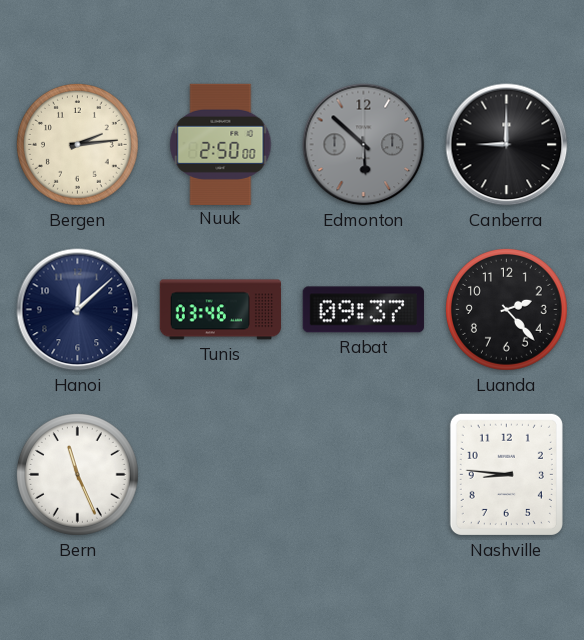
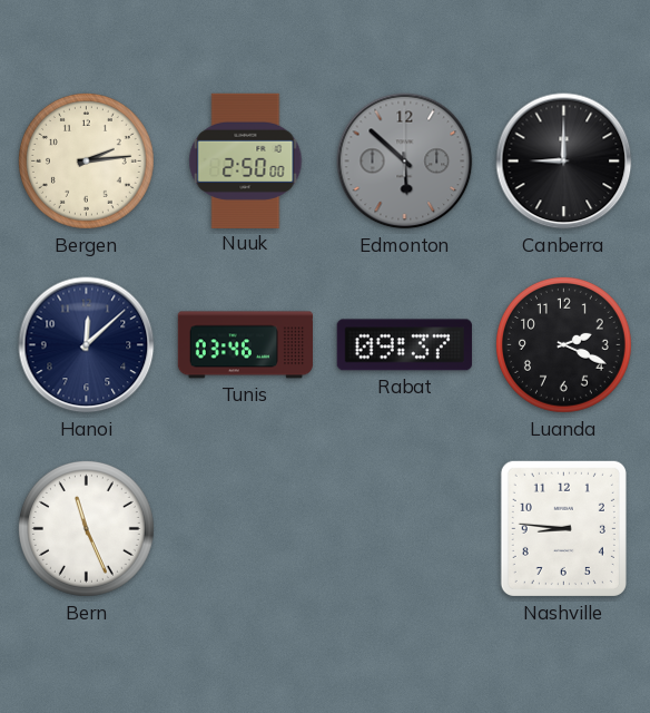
Luanda: 2:23 -> 2:19 (563, 344)
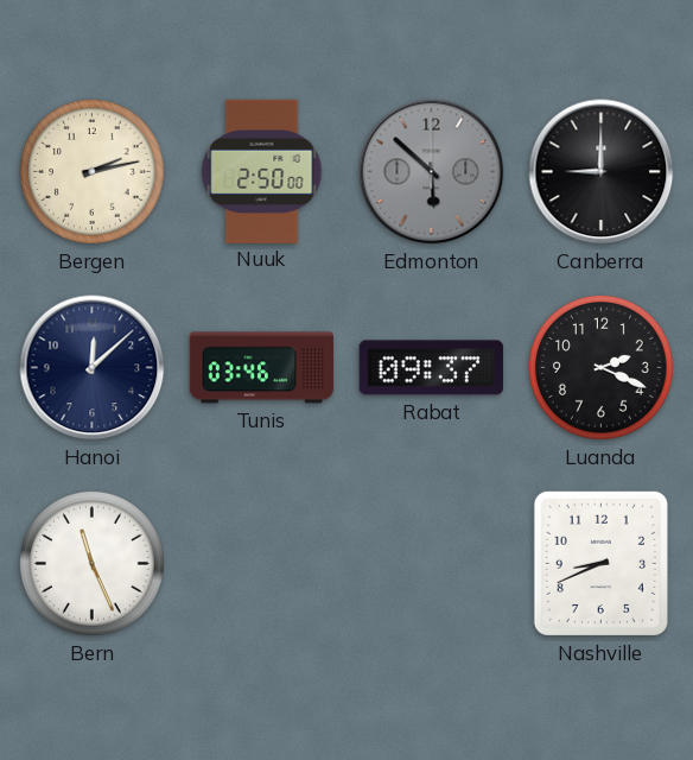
Bergen: 2:14 -> 2:13 (91, 171)
Nashville: 8:46 -> 8:41 (600, 563)
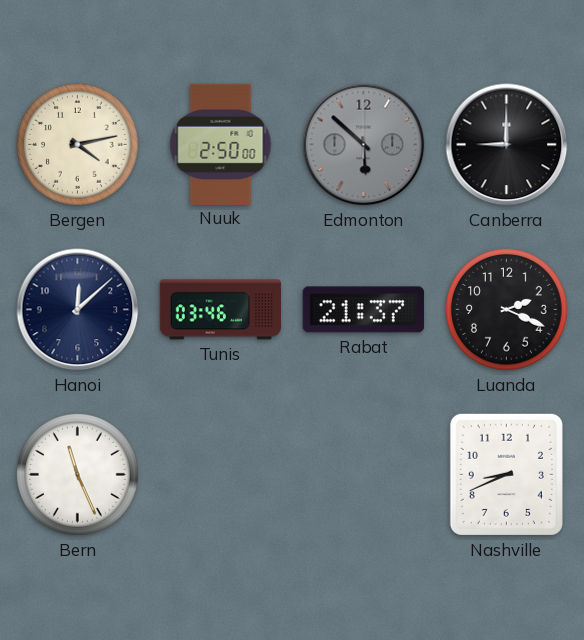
Bergen: 2:13 -> 4:13 (77, 144)
Rabat: 09:37 -> 21:37 (363, 310)
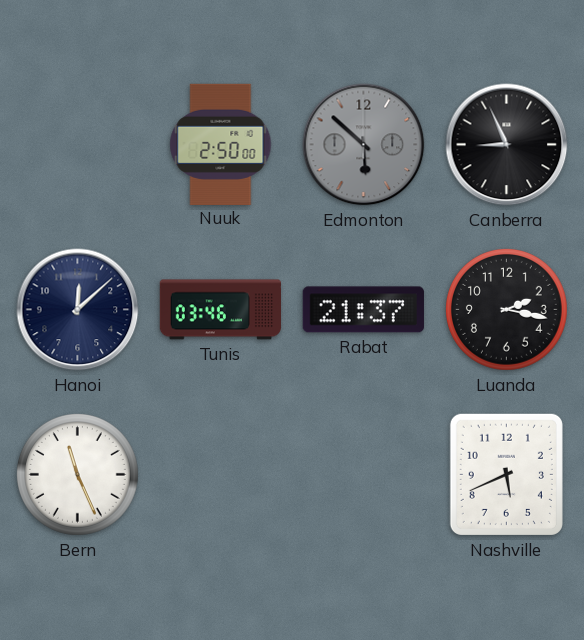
Bergen: 4:13 -> none (77, 144)
Canberra: 9:00 -> 8:56 (507, 145)
Luanda: 2:19 -> 2:17 (506, 309)
Nashville: 8:41 -> 5:41 (506, 474)
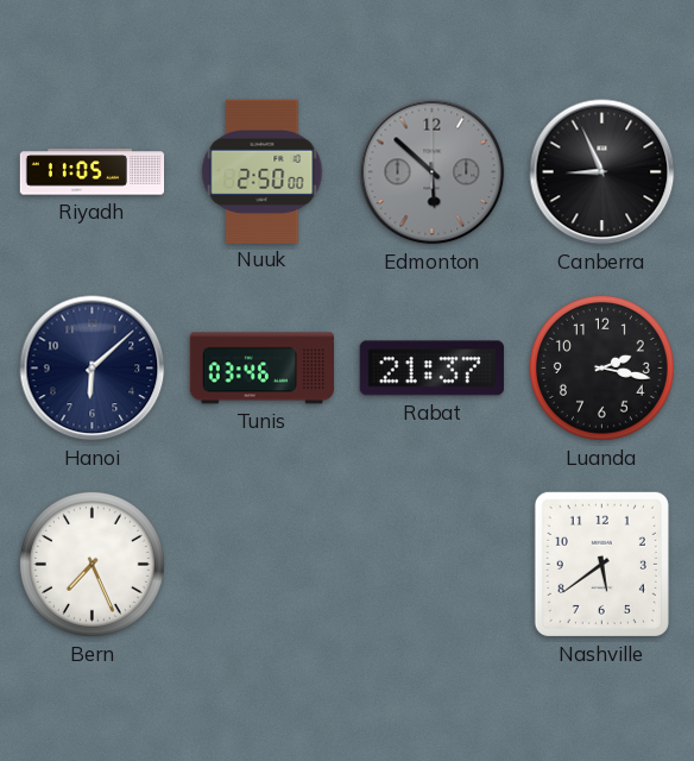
Riyadh: none -> 11:05 (93, 172)
Hanoi: 12:08 -> 6:08 (93, 369)
Bern: 11:26 -> 7:26 (92, 564)
Nashville: 5:41 -> 5:39 (601, 564)
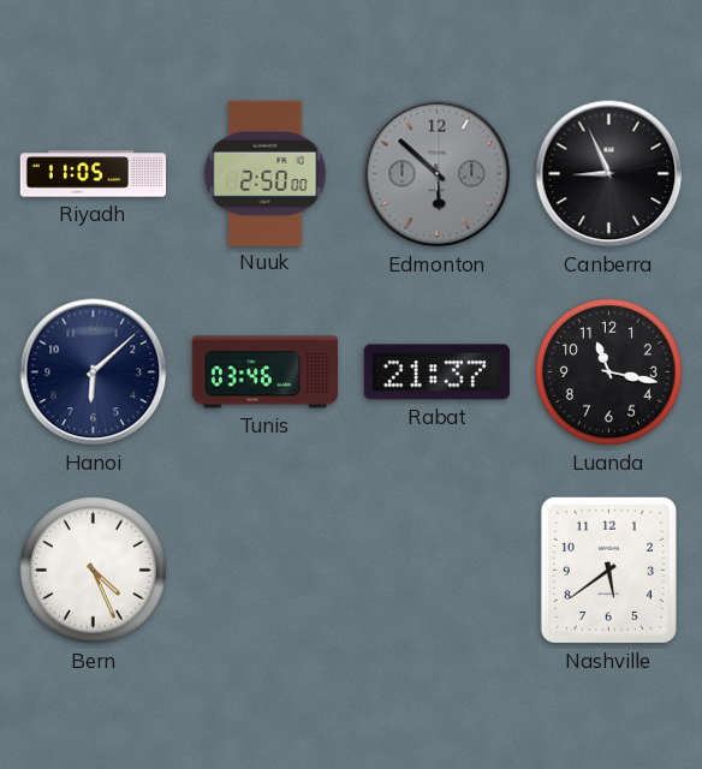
Luanda: 2:17 -> 11:17 (608, 371)
Bern: 7:26 -> 4:26 (93, 570)
